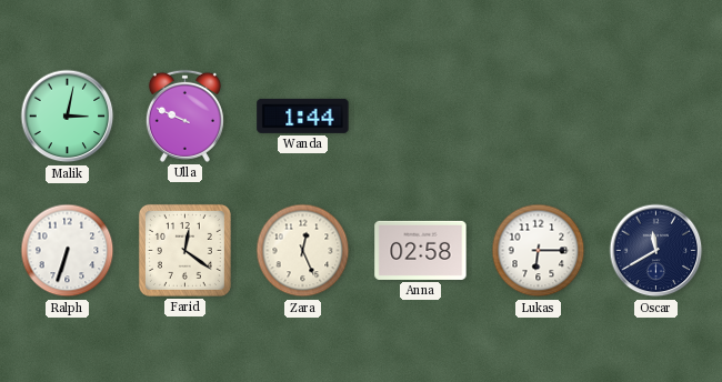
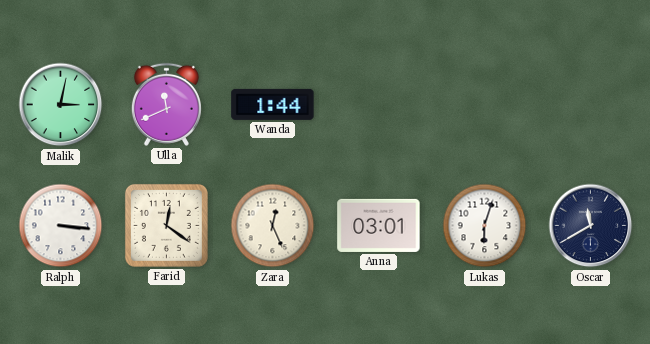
Ulla: 9:49 -> 11:41 (166, 104)
Ralph: 6:33 -> 3:16 (61, 226)
Anna: 02:58 -> 03:01 (379, 225)
Lukas: 6:15 -> 6:03 (485, 226)
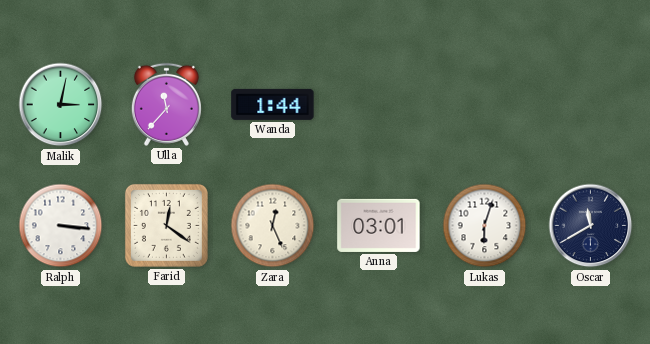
Ulla: 11:41 -> 11:37 (166, 104)
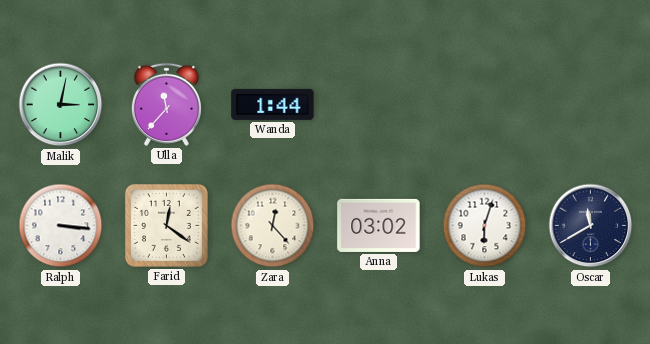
Zara: 12:26 -> 12:23 (273, 226)
Anna: 03:01 -> 03:02 (379, 225)
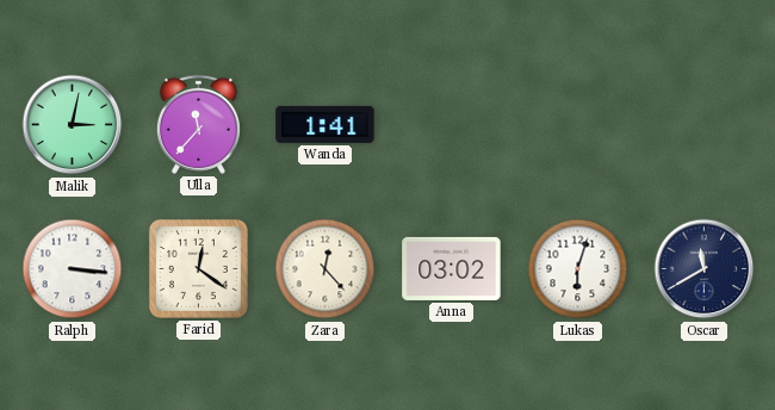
Wanda: 1:44 -> 1:41 (325, 124)
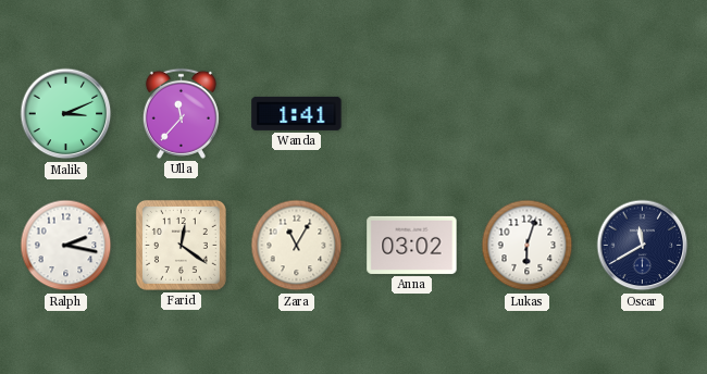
Malik: 3:02 -> 3:11 (66, 114)
Ralph: 3:16 -> 2:17 (66, 246)
Zara: 12:23 -> 11:05 (297, 246)
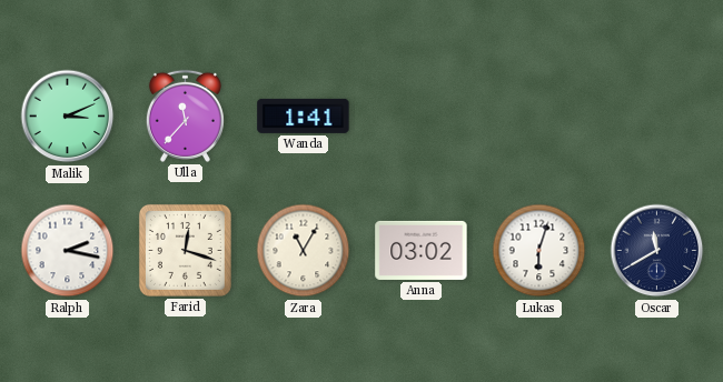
Farid: 12:21 -> 12:18 (185, 250)
